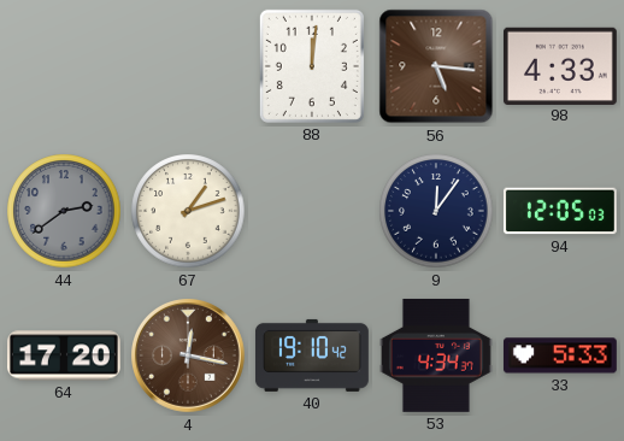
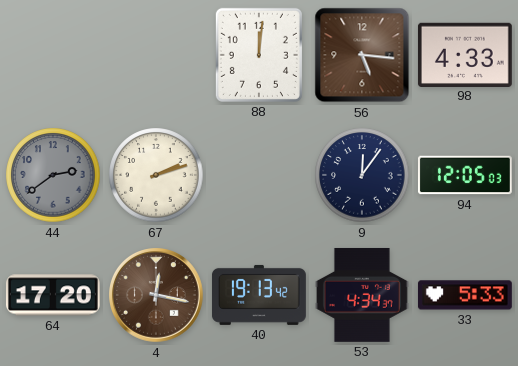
67: 1:12 -> 2:12 (156, 175)
40: 19:10 -> 19:13 (259, 295)
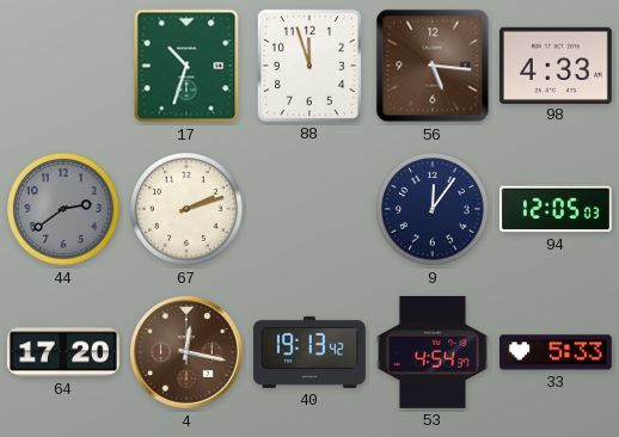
17: none -> 10:33 (186, 66)
88: 12:01 -> 11:57 (309, 66)
53: 4:34 -> 4:54 (433, 352)
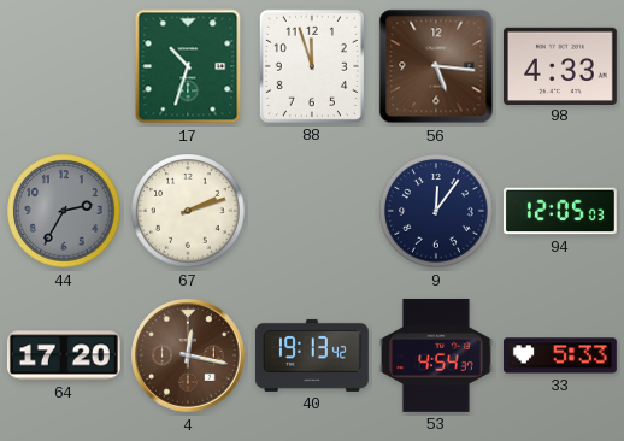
44: 2:39 -> 2:35 (64, 211)
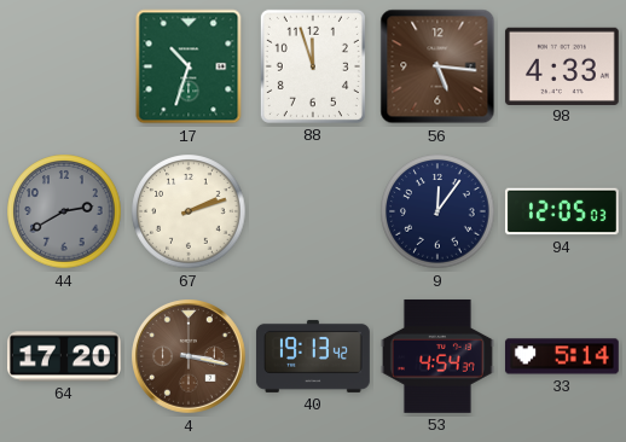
44: 2:35 -> 2:40 (64, 211)
4: 12:17 -> 3:17 (190, 357)
33: 5:33 -> 5:14 (562, 356)
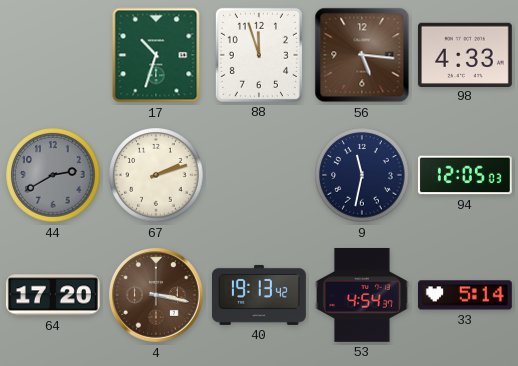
9: 12:06 -> 11:32 (362, 175)
